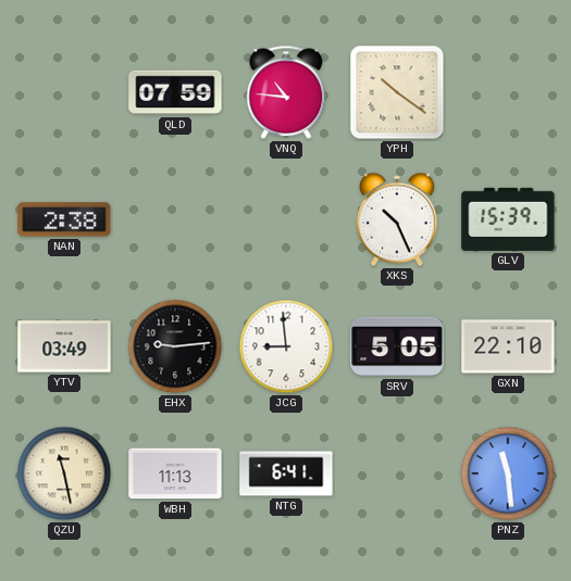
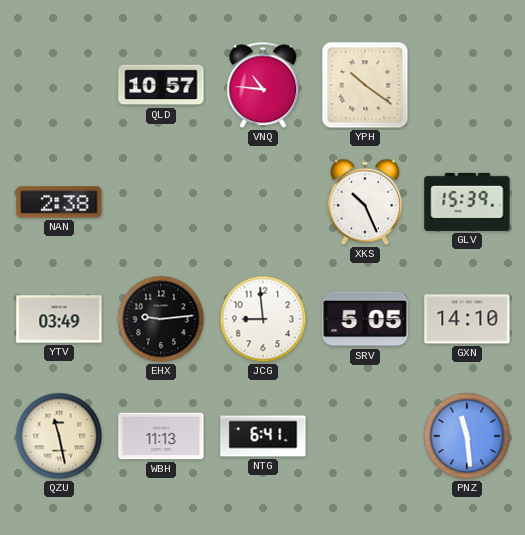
QLD: 07:59 -> 10:57 (161, 85)
GXN: 22:10 -> 14:10 (467, 319)
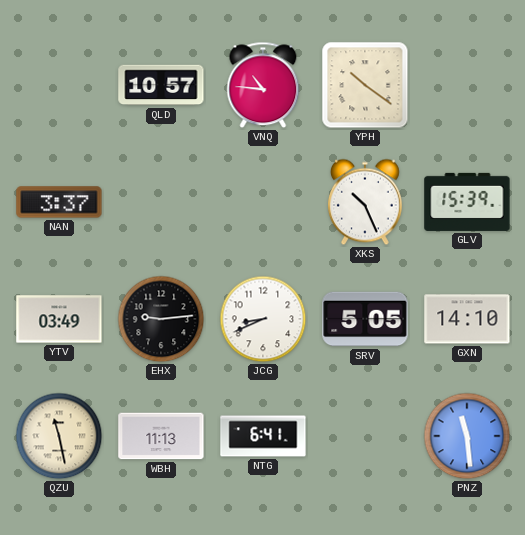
NAN: 2:38 -> 3:37 (59, 202)
JCG: 8:59 -> 8:41 (263, 319)
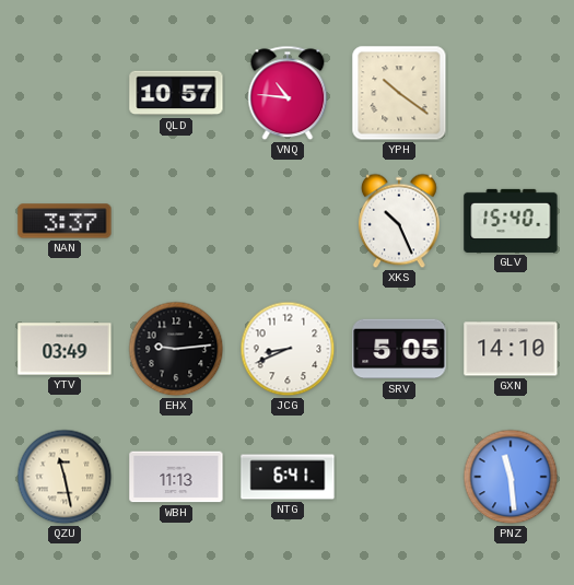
GLV: 15:39 -> 15:40 (511, 221)
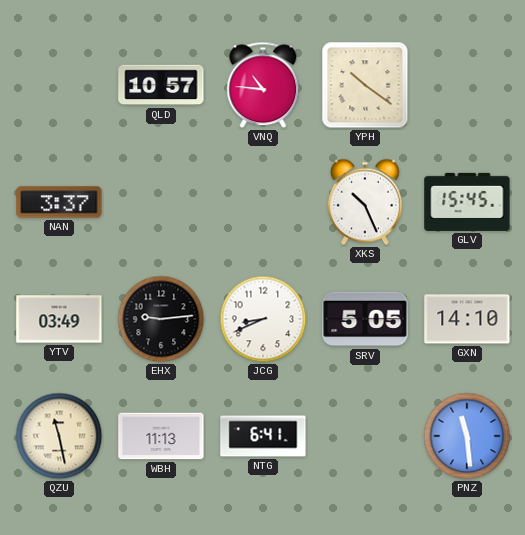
GLV: 15:40 -> 15:45 (467, 202)
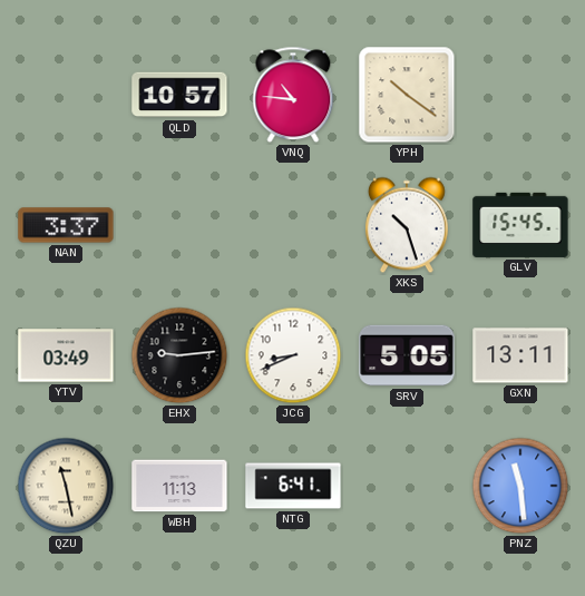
XKS: 10:26 -> 10:27 (407, 225)
GXN: 14:10 -> 13:11 (520, 355)
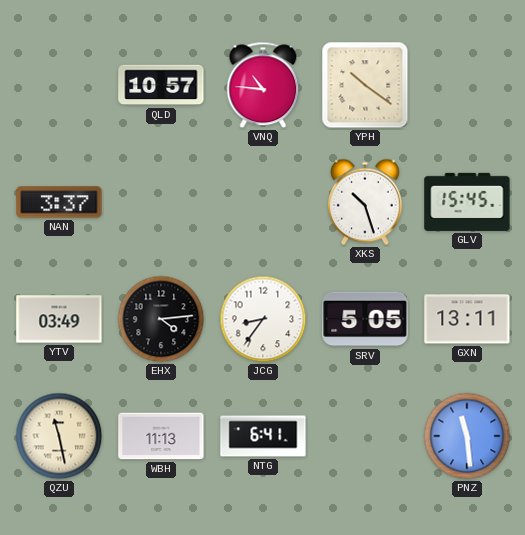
EHX: 9:14 -> 4:14 (161, 319)
JCG: 8:41 -> 8:36 (263, 319)
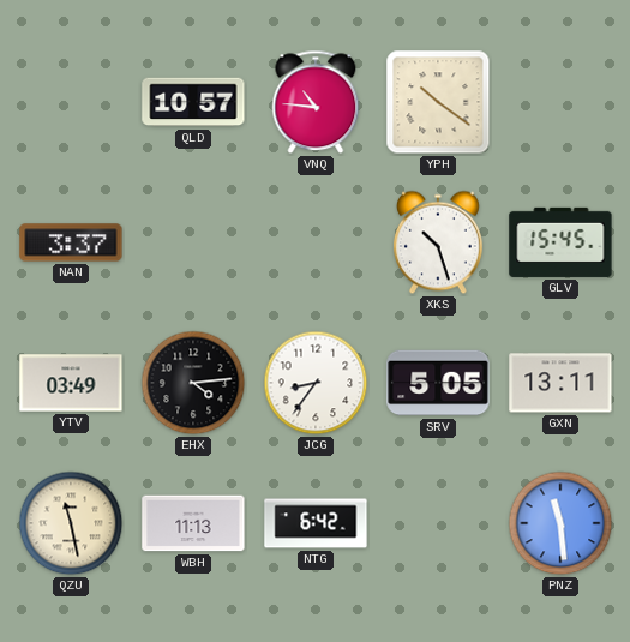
NTG: 6:41 -> 6:42 (316, 523)
